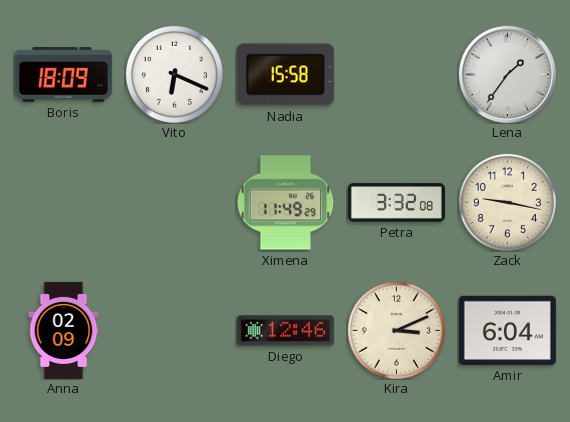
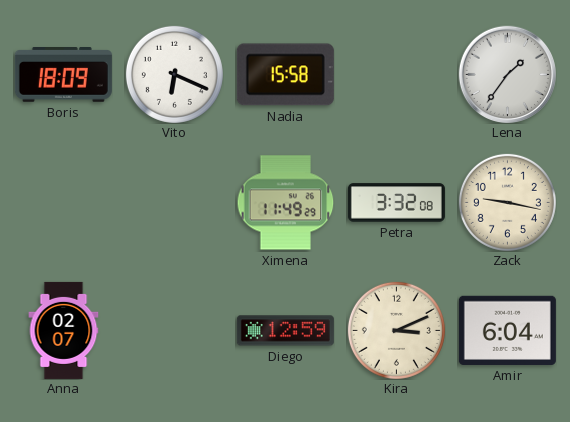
Anna: 02:09 -> 02:07 (64, 330)
Diego: 12:46 -> 12:59 (285, 331)
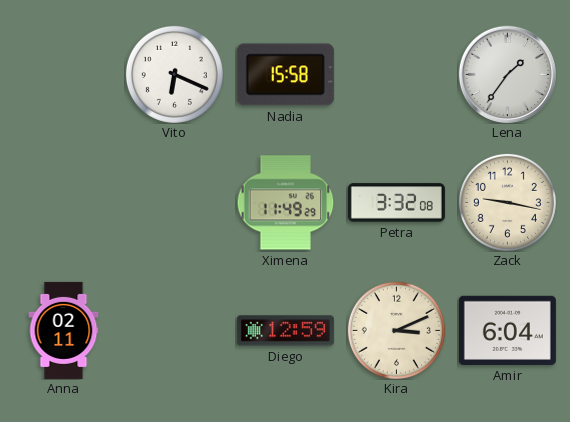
Boris: 18:09 -> none (63, 75)
Anna: 02:07 -> 02:11 (64, 330)
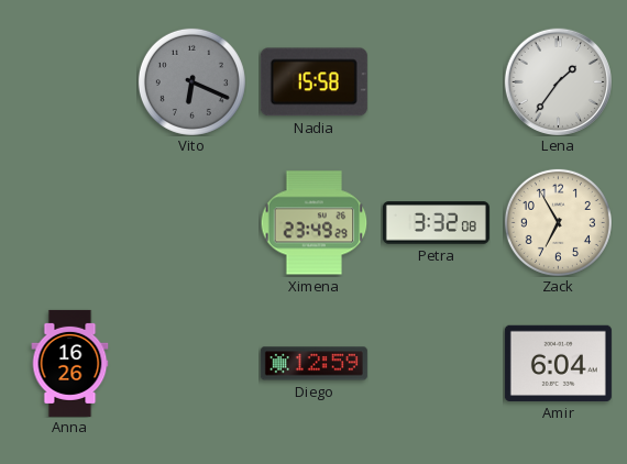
Vito dial: white -> grey (191, 81)
Ximena: 11:49 -> 23:49 (313, 223)
Zack: 9:17 -> 6:55 (558, 222)
Anna: 02:11 -> 16:26 (70, 363)
Kira: 3:11 -> none (396, 330)
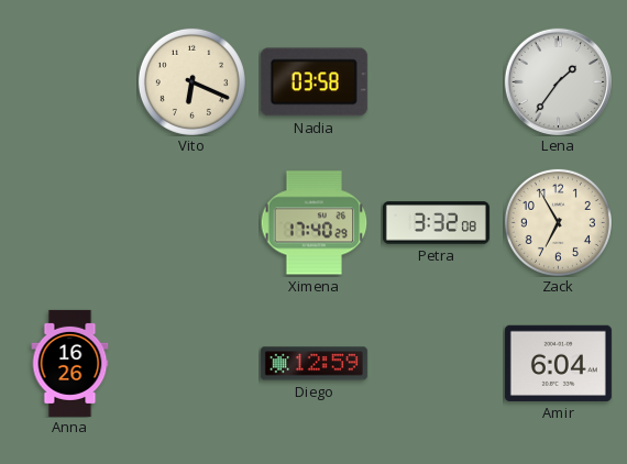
Vito dial: grey -> cream (191, 81)
Nadia: 15:58 -> 03:58 (313, 82)
Ximena: 23:49 -> 17:40 (313, 223)
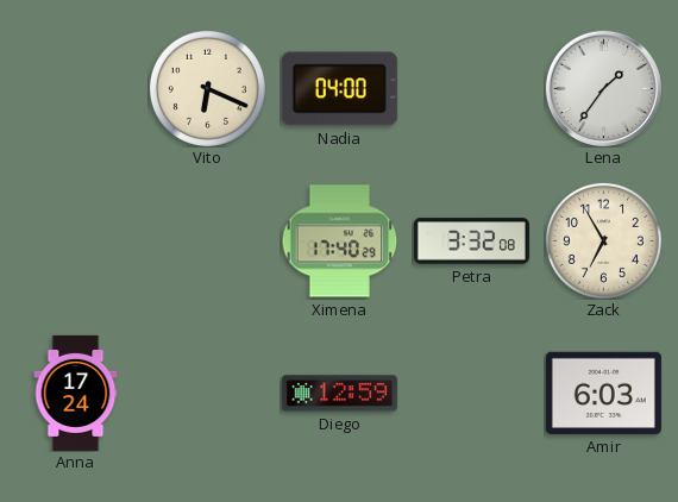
Nadia: 03:58 -> 04:00 (339, 89)
Anna: 16:26 -> 17:24 (76, 393)
Amir: 6:04 -> 6:03 (603, 393)
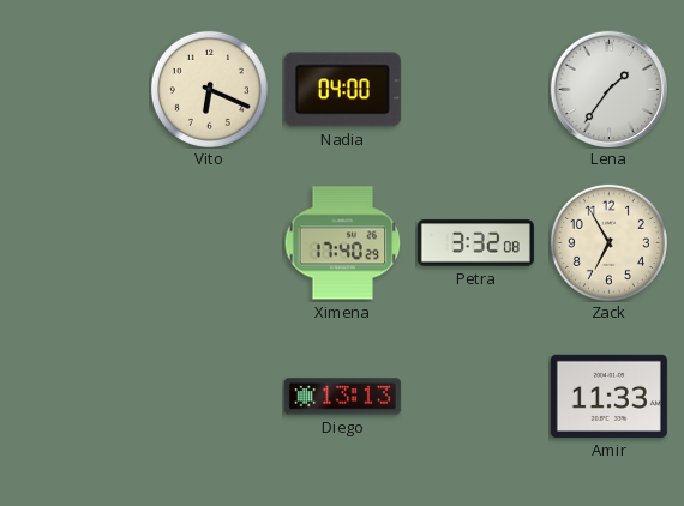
Anna: 17:24 -> none (76, 393)
Diego: 12:59 -> 13:13 (342, 397)
Amir: 6:03 -> 11:33 (608, 396)
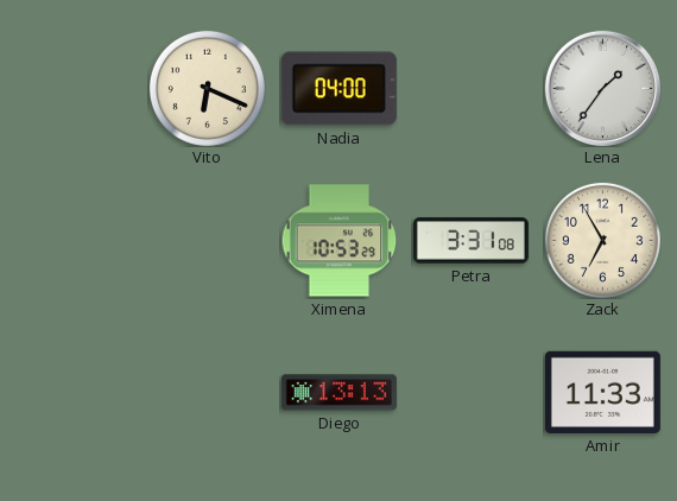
Ximena: 17:40 -> 10:53 (338, 241)
Petra: 3:32 -> 3:31 (470, 241)
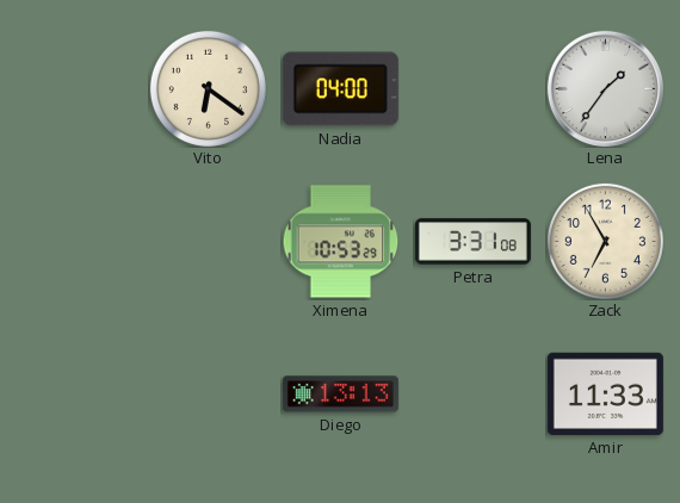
Vito: 6:19 -> 6:21 (208, 88)
